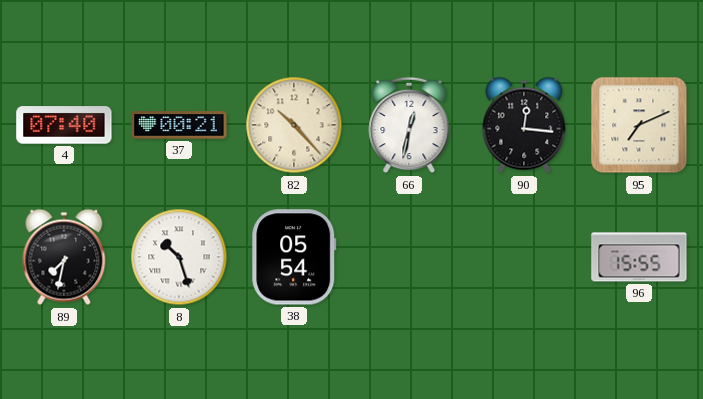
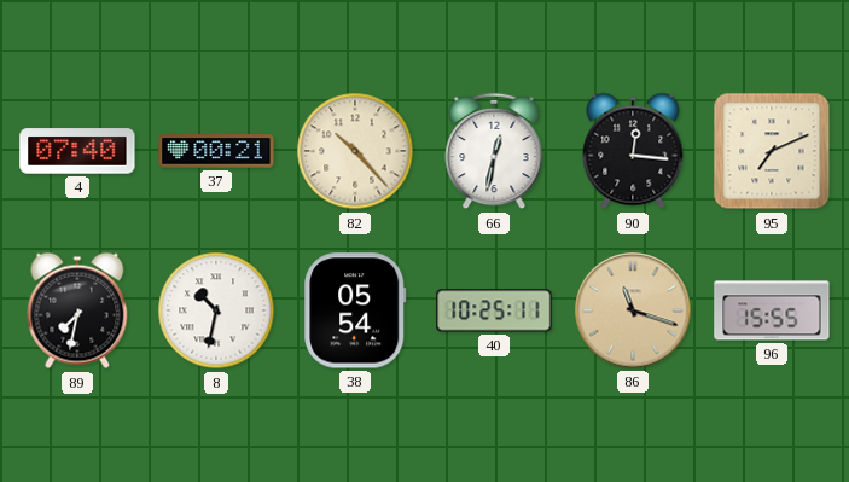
8: 10:27 -> 10:32 (216, 310)
40: none -> 10:25 (494, 310)
86: none -> 11:18 (633, 310)
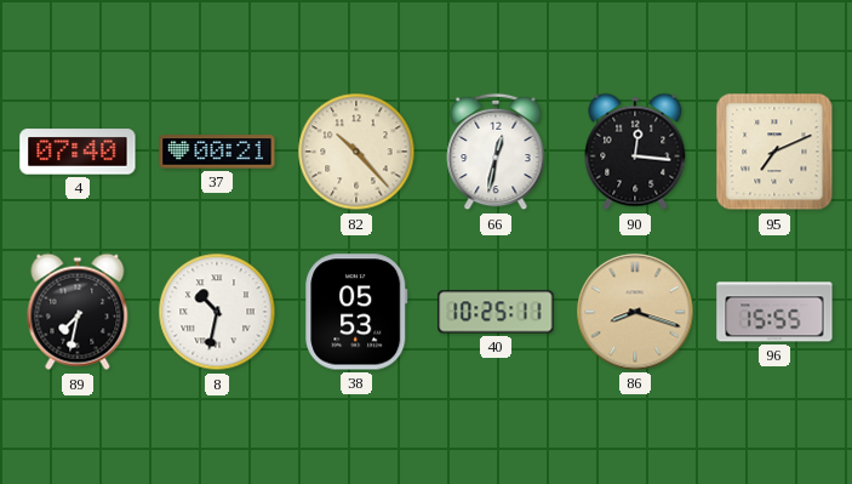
38: 05:54 -> 05:53 (356, 312)
86: 11:18 -> 8:18 (635, 312)
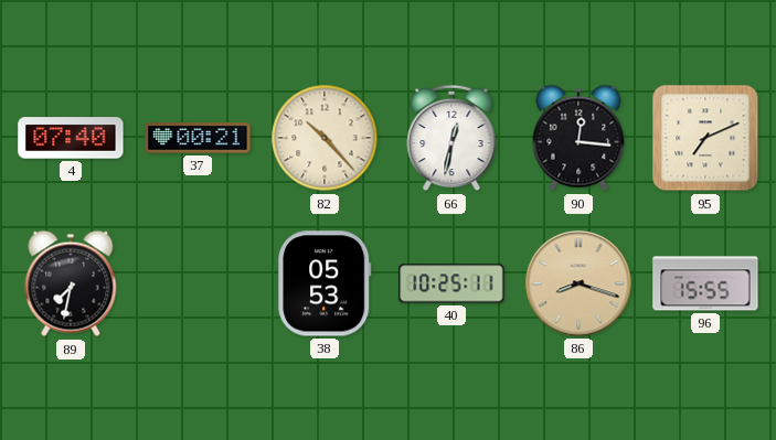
8: 10:32 -> none (217, 312)
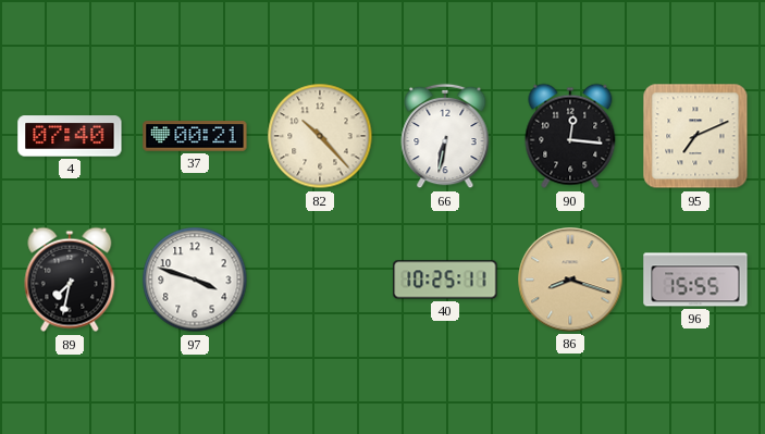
66: 12:32 -> 6:32 (445, 136)
97: none -> 3:48 (195, 280)
38: 05:53 -> none (325, 283)
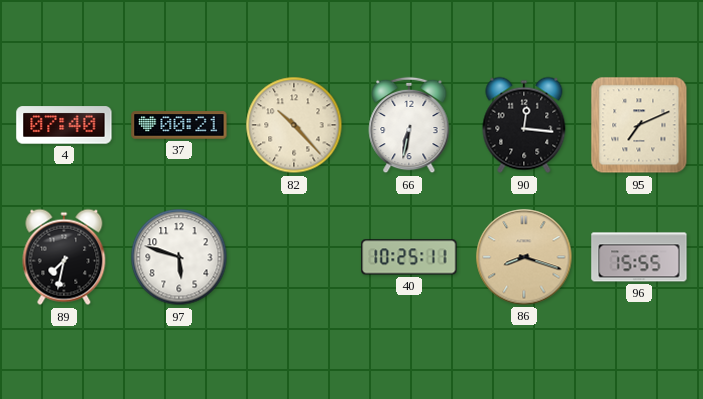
97: 3:48 -> 5:48 (179, 257)
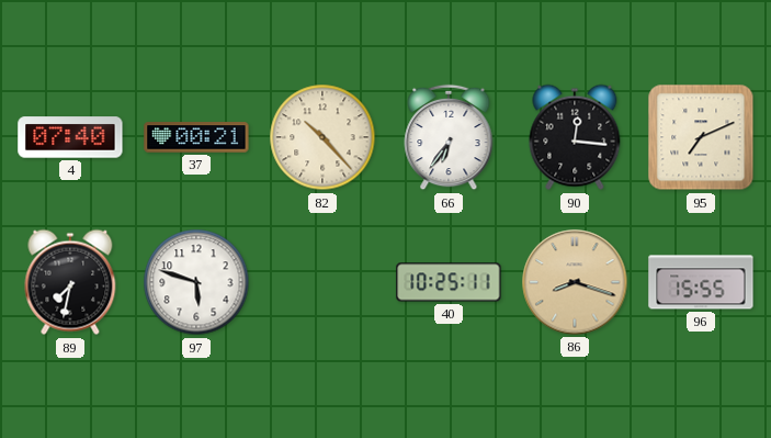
66: 6:32 -> 6:36 (449, 137)
